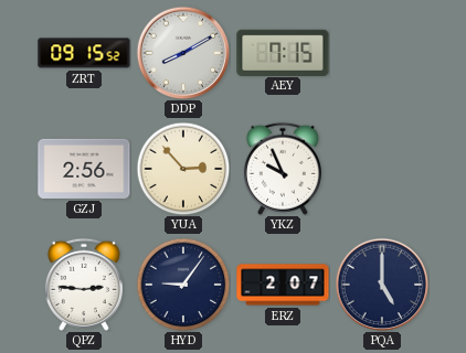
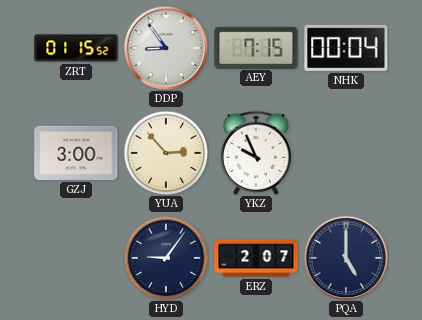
ZRT: 09:15 -> 01:15 (76, 48)
DDP: 8:10 -> 8:54 (166, 48)
NHK: none -> 00:04 (346, 48)
GZJ: 2:56 -> 3:00 (76, 153)
QPZ: 2:46 -> none (84, 285)
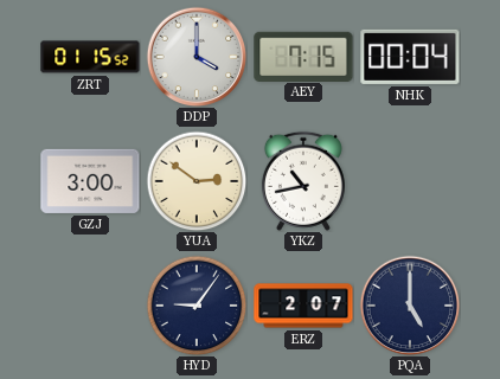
DDP: 8:54 -> 4:00 (197, 57)
YUA: 2:53 -> 2:51 (197, 181)
YKZ: 9:56 -> 10:43 (303, 181)
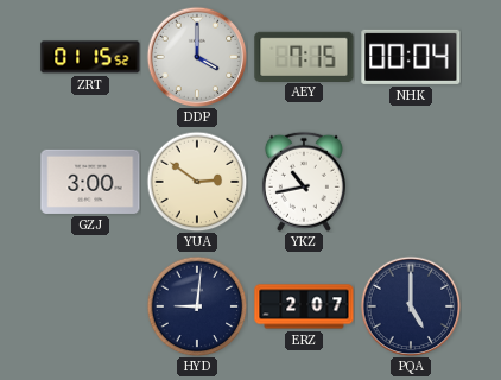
HYD: 9:06 -> 9:01 (197, 306)
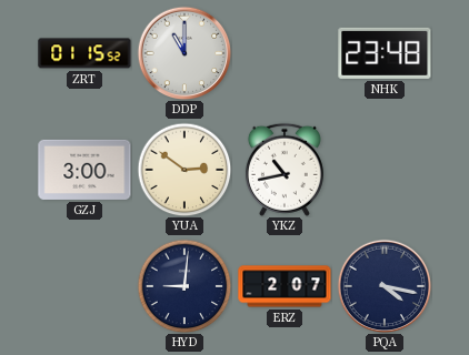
DDP: 4:00 -> 11:00 (184, 53)
AEY: 7:15 -> none (304, 56)
NHK: 00:04 -> 23:48 (385, 53)
PQA: 5:00 -> 4:17 (385, 286)
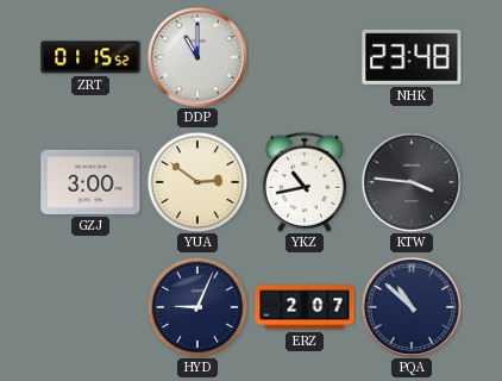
KTW: none -> 3:46 (412, 182)
HYD: 9:01 -> 9:04 (197, 307)
PQA: 4:17 -> 10:52 (412, 307)
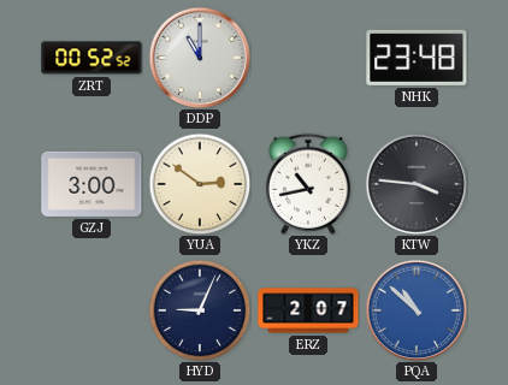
ZRT: 01:15 -> 00:52 (91, 58)
PQA dial: navy -> blue (417, 310)
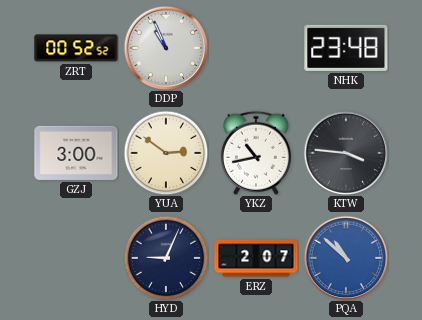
DDP: 11:00 -> 10:56 (166, 48)
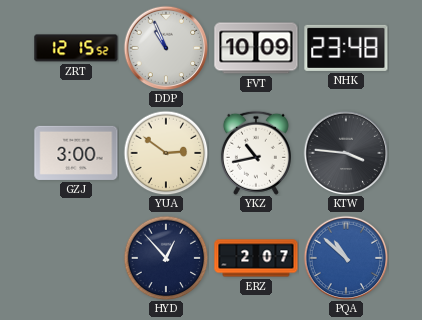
ZRT: 00:52 -> 12:15 (76, 48)
FVT: none -> 10:09 (256, 48)
HYD: 9:04 -> 12:53 (166, 258)
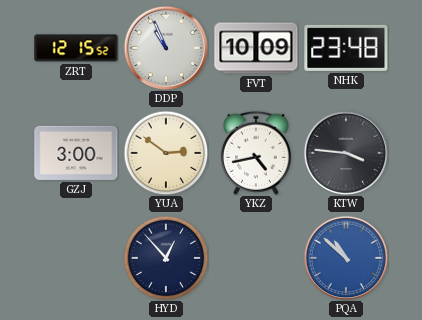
YKZ: 10:43 -> 4:43 (256, 153)
ERZ: 2:07 -> none (256, 258)
